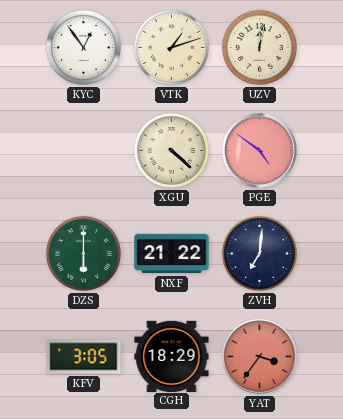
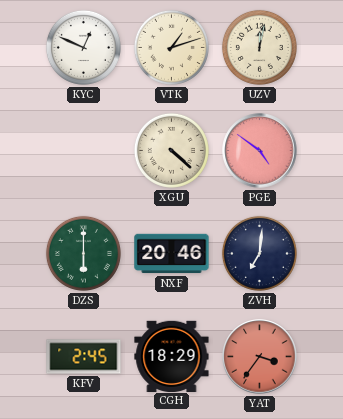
KYC: 12:54 -> 12:49 (83, 47)
NXF: 21:22 -> 20:46 (172, 254)
KFV: 3:05 -> 2:45 (84, 357)
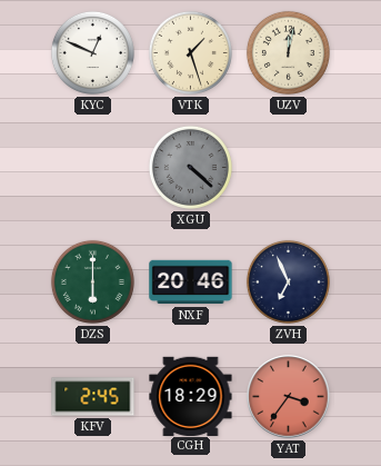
VTK: 1:12 -> 1:27 (190, 52)
XGU dial: cream -> grey (190, 167)
PGE: 4:51 -> none (260, 151)
ZVH: 7:01 -> 6:56 (288, 281)
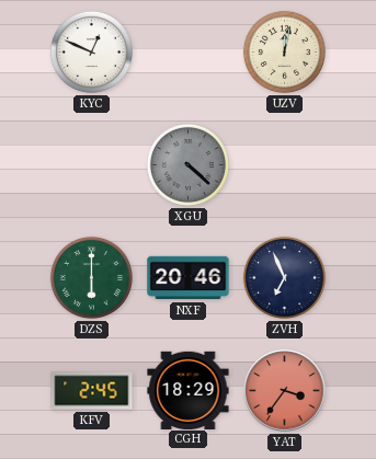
VTK: 1:27 -> none (190, 52)
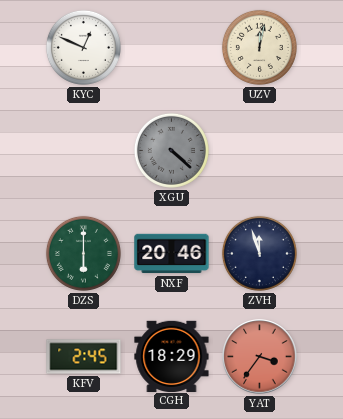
ZVH: 6:56 -> 11:57 (259, 253)
